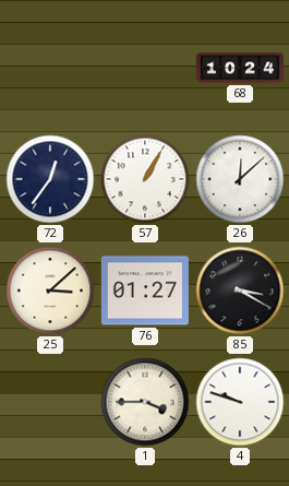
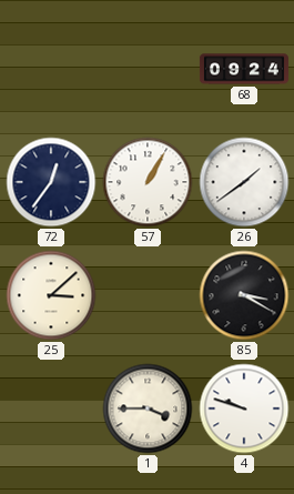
68: 10:24 -> 09:24 (244, 69)
26: 12:08 -> 1:39 (244, 182)
76: 01:27 -> none (145, 291)
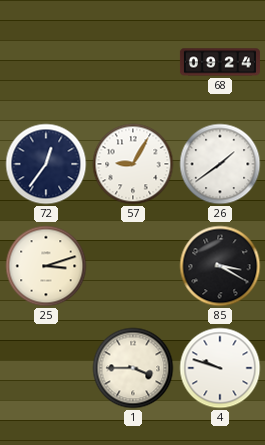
57: 1:05 -> 9:05 (133, 164)
25: 3:08 -> 3:12 (46, 266)
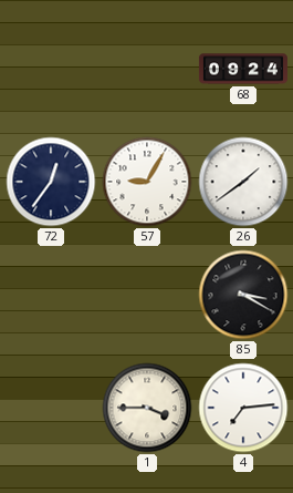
25: 3:12 -> none (46, 266)
4: 9:48 -> 7:14 (243, 408)
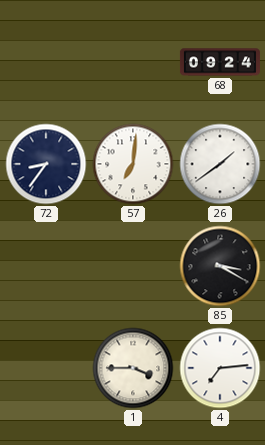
72: 12:36 -> 8:36 (46, 164)
57: 9:05 -> 7:01 (133, 164)
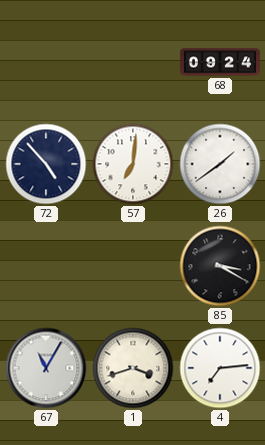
72: 8:36 -> 4:53 (46, 164)
67: none -> 11:05 (46, 368)
1: 3:45 -> 3:42 (133, 368)
